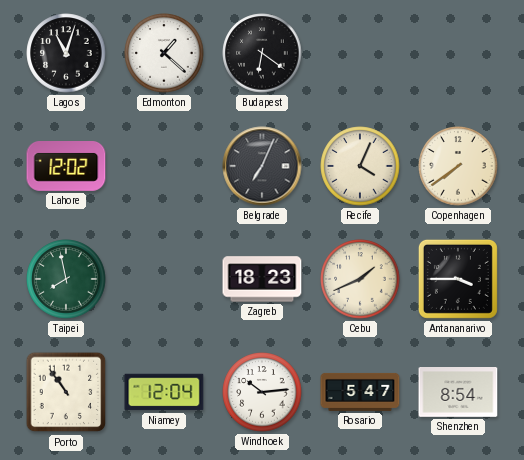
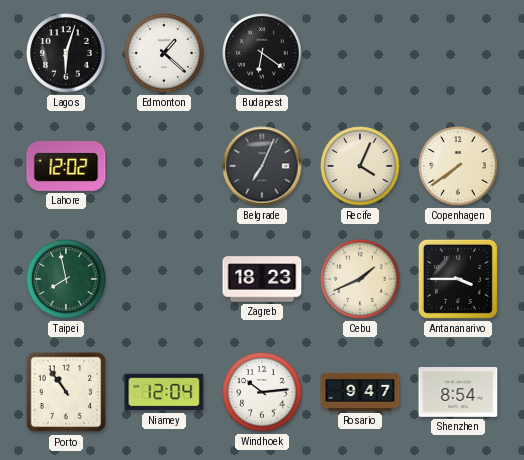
Lagos: 11:03 -> 6:03 (66, 53)
Rosario: 5:47 -> 9:47 (360, 392)
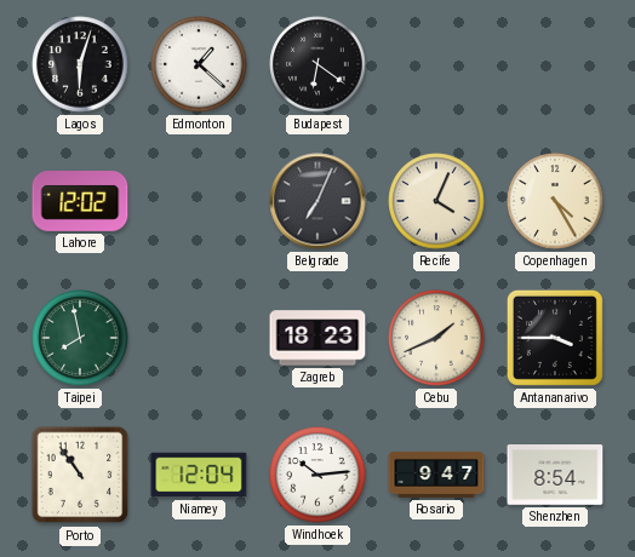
Copenhagen: 7:39 -> 4:25 (555, 201)
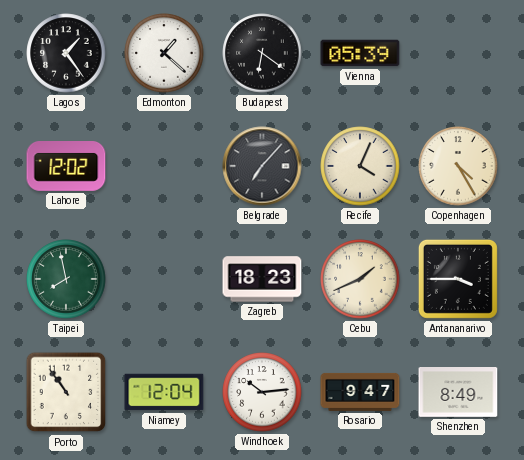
Lagos: 6:03 -> 1:24 (66, 53)
Vienna: none -> 05:39 (360, 53)
Belgrade: 7:04 -> 7:07 (262, 166)
Shenzhen: 8:54 -> 8:49 (458, 393)
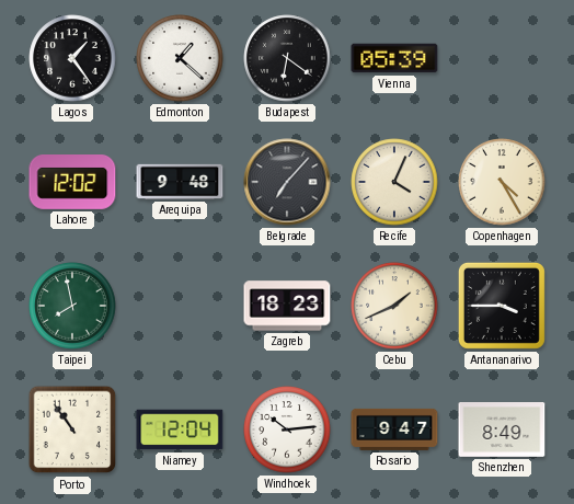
Arequipa: none -> 9:48 (180, 182)
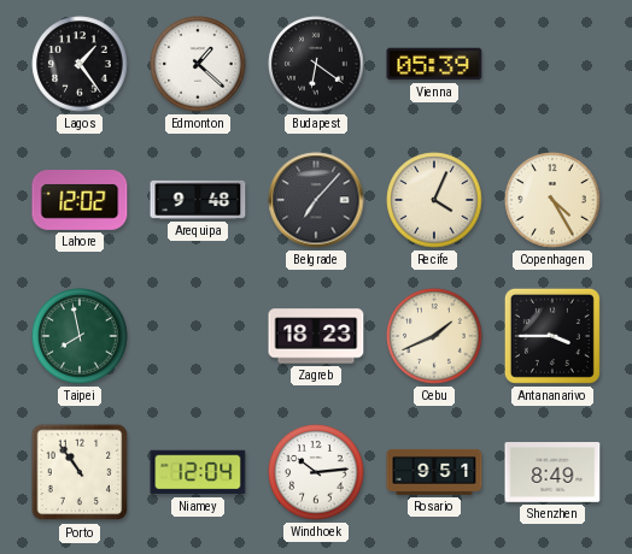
Rosario: 9:47 -> 9:51 (434, 472)
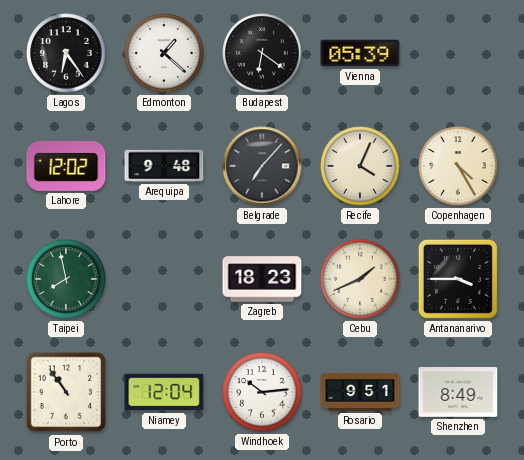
Lagos: 1:24 -> 6:24 (66, 53)
